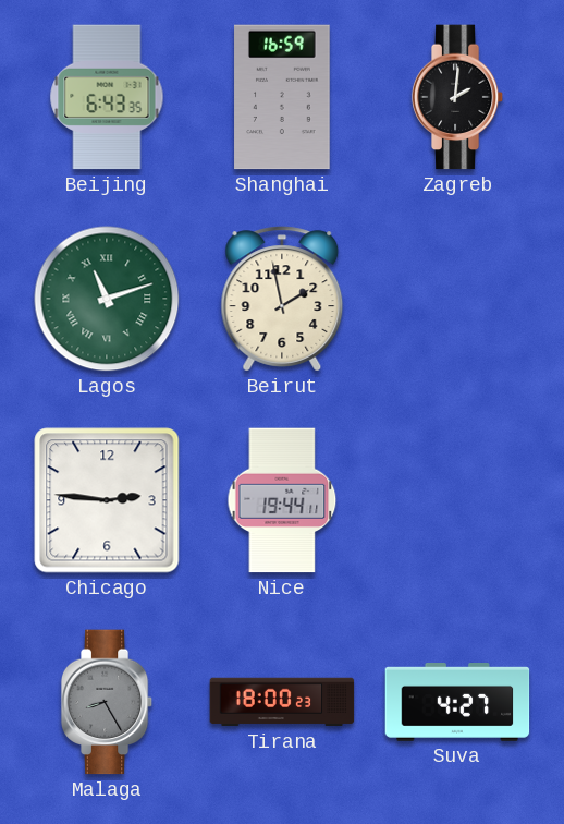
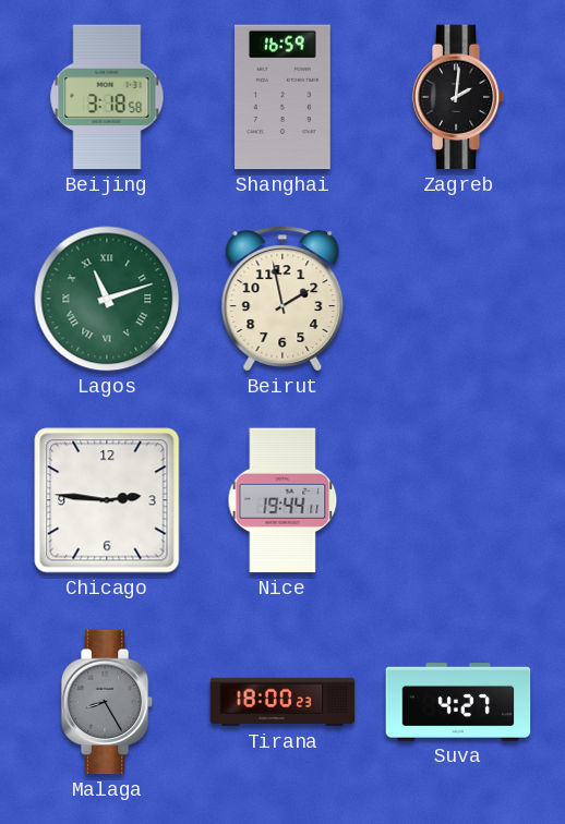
Beijing: 6:43 -> 3:18 (107, 97)
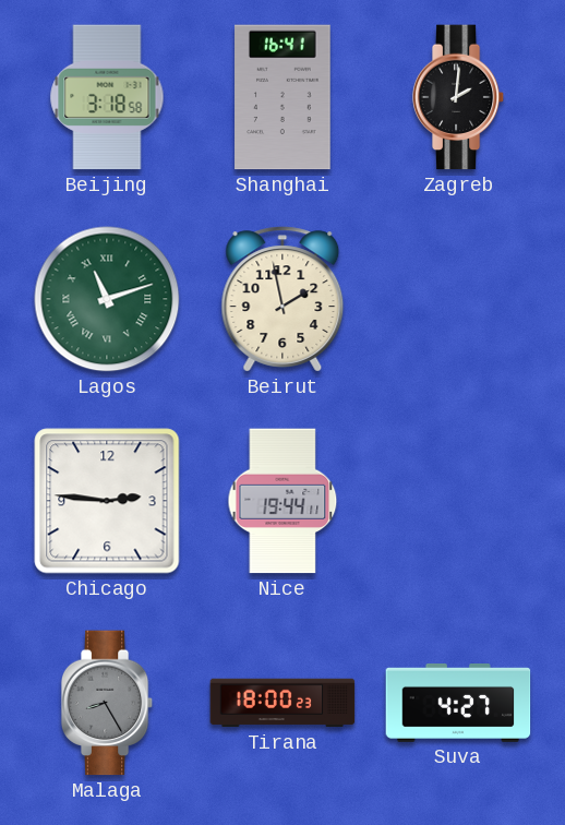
Shanghai: 16:59 -> 16:41 (282, 97)
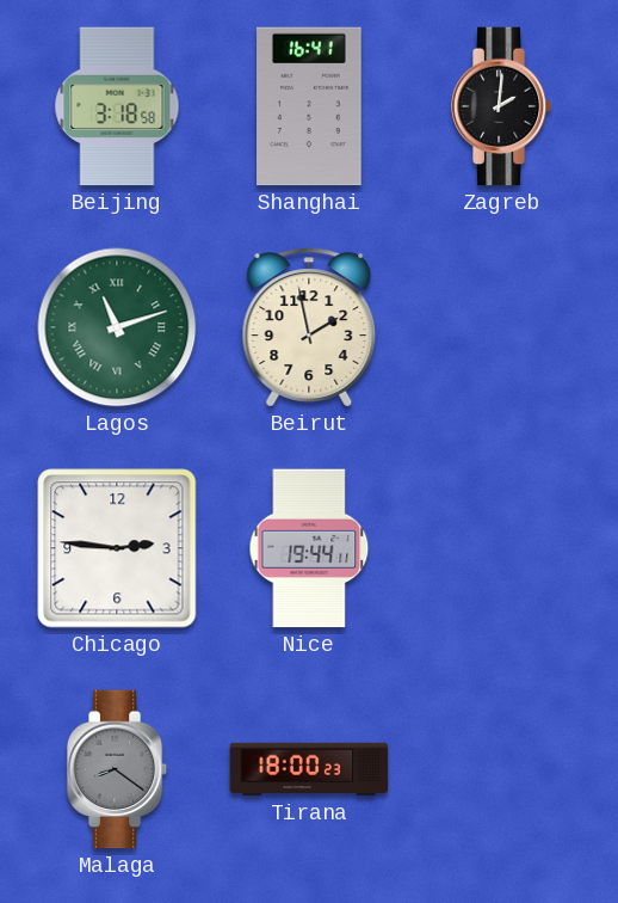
Malaga: 8:25 -> 8:21 (117, 769)
Suva: 4:27 -> none (458, 704)
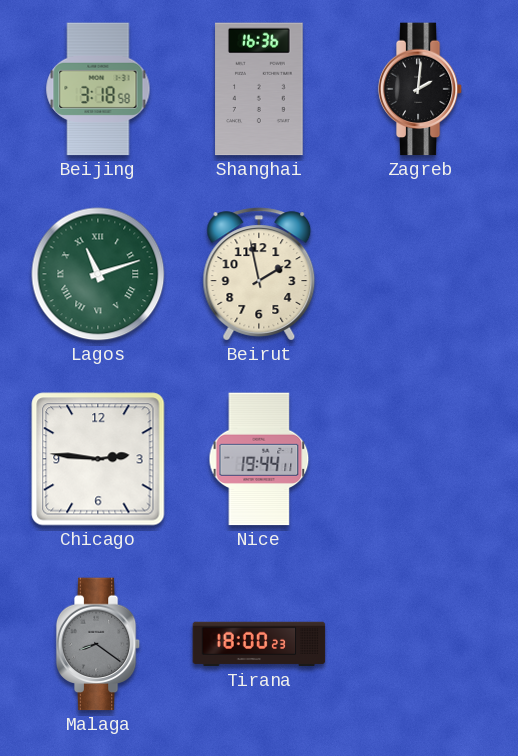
Shanghai: 16:41 -> 16:36 (259, 89)
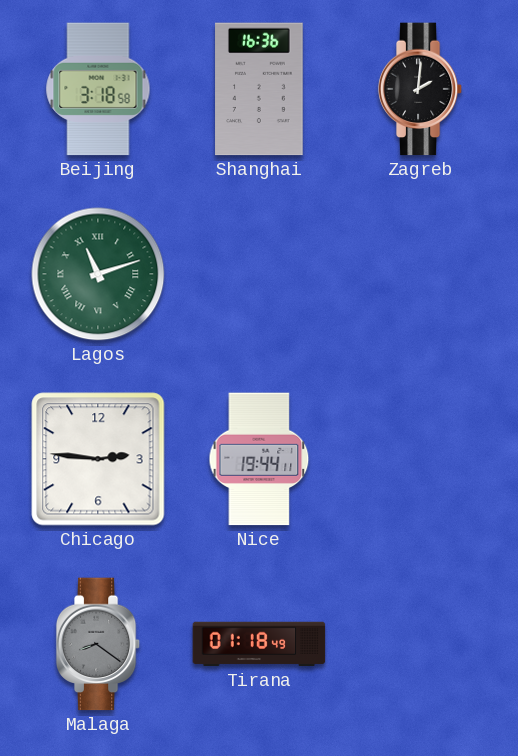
Beirut: 1:58 -> none (259, 274)
Tirana: 18:00 -> 01:18 (259, 644)
